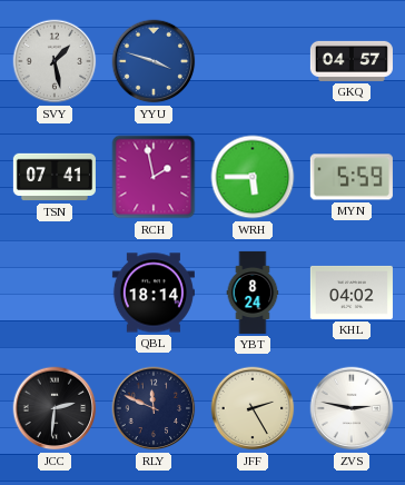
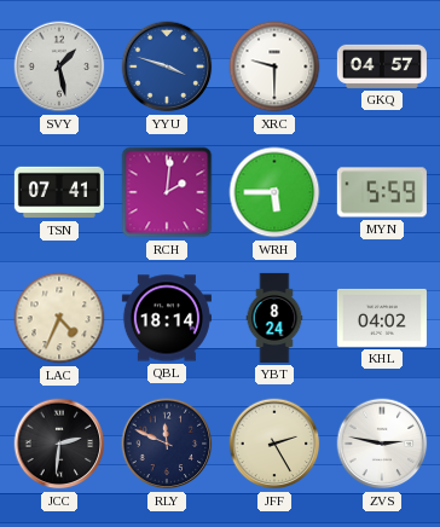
XRC: none -> 9:30 (274, 66)
RCH: 1:58 -> 2:01 (167, 192)
LAC: none -> 4:34 (59, 318)
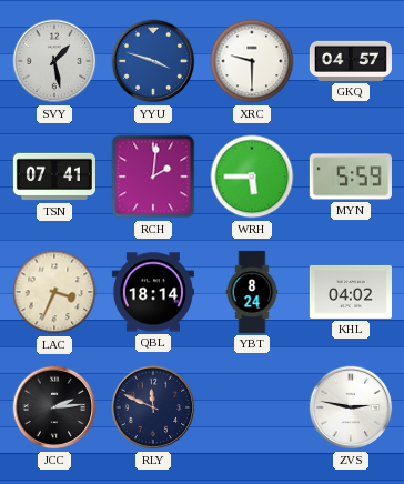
LAC: 4:34 -> 3:34 (54, 292)
JCC: 2:31 -> 2:14 (54, 407)
JFF: 2:25 -> none (274, 444)
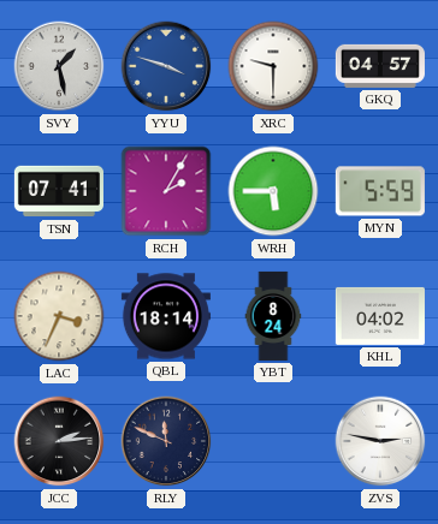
RCH: 2:01 -> 2:05 (166, 191)
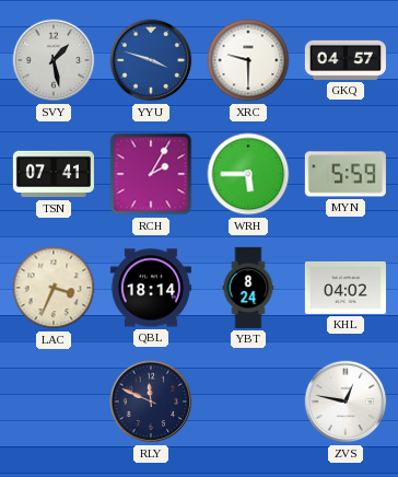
JCC: 2:14 -> none (59, 441)
ZVS: 2:47 -> 12:47 (346, 402)
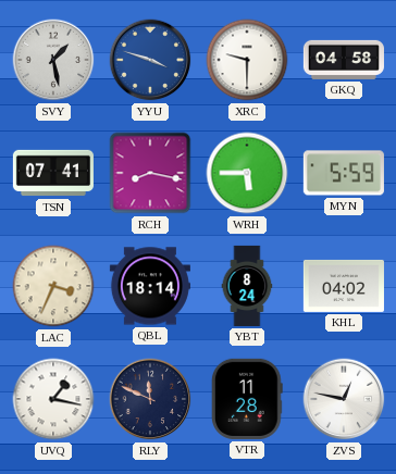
GKQ: 04:57 -> 04:58 (344, 60)
RCH: 2:05 -> 8:17 (150, 173)
UVQ: none -> 1:17 (53, 399)
VTR: none -> 11:28 (247, 399)
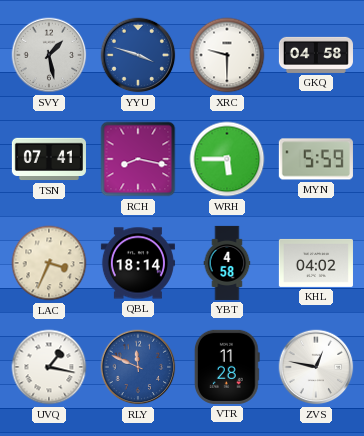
YBT: 8:24 -> 4:58 (227, 263)
RLY dial: navy -> blue (138, 367)
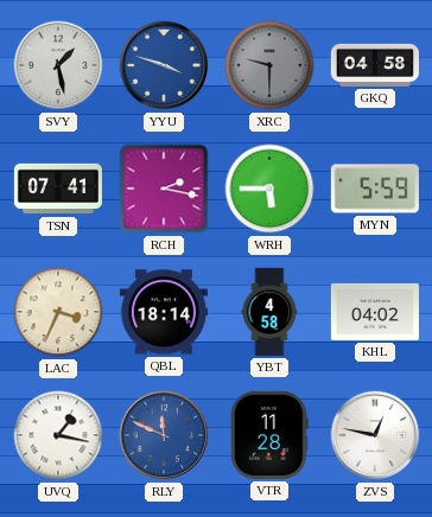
XRC dial: white -> grey (269, 65)
RCH: 8:17 -> 2:17 (164, 189)
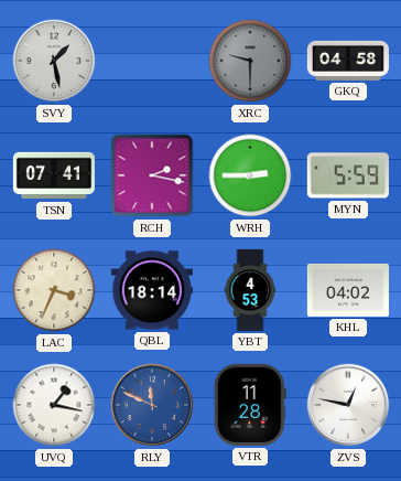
YYU: 3:48 -> none (164, 65)
WRH: 5:45 -> 2:45 (250, 175)
YBT: 4:58 -> 4:53 (250, 290)
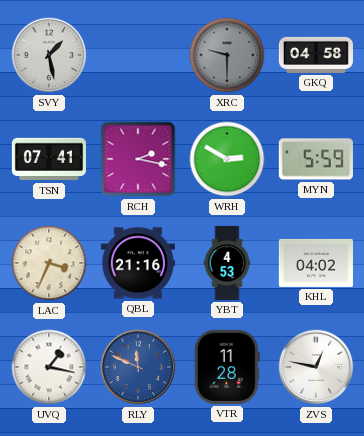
WRH: 2:45 -> 2:50 (227, 159)
QBL: 18:14 -> 21:16 (138, 263)
